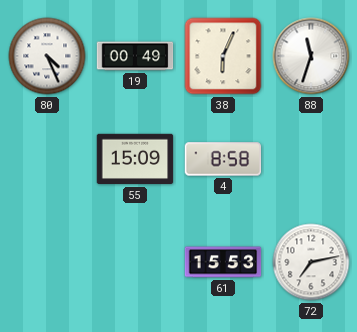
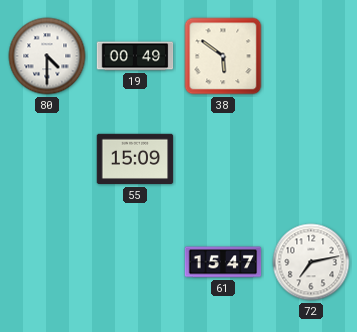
80: 4:26 -> 4:30 (47, 56)
38: 6:04 -> 5:51 (223, 56)
88: 11:33 -> none (311, 56)
4: 8:58 -> none (223, 159)
61: 15:53 -> 15:47 (223, 262)
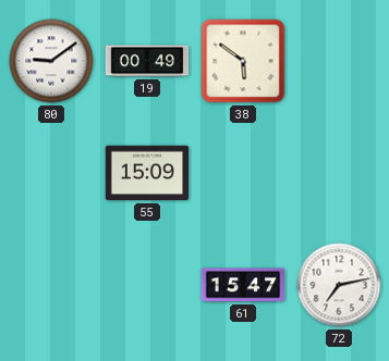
80: 4:30 -> 9:09 (51, 61)
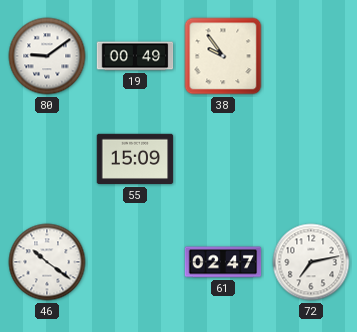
38: 5:51 -> 9:54 (223, 56)
46: none -> 10:21 (47, 262)
61: 15:47 -> 02:47 (223, 262)
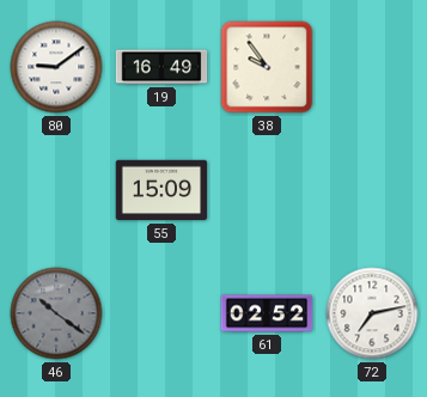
19: 00:49 -> 16:49 (161, 67)
46 dial: white -> grey (56, 313)
61: 02:47 -> 02:52 (267, 313)
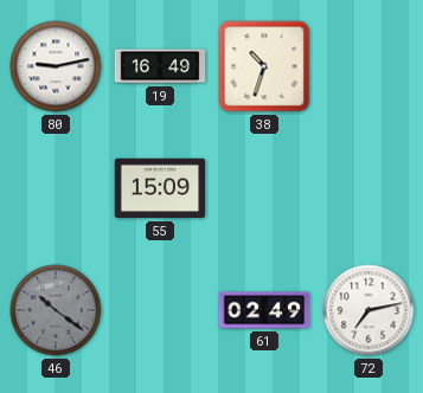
80: 9:09 -> 9:13 (56, 66)
38: 9:54 -> 10:33 (264, 66)
61: 02:52 -> 02:49 (264, 310)
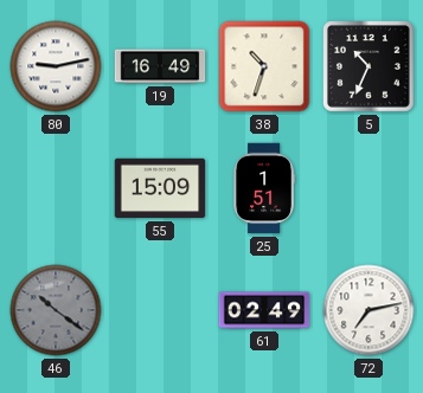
5: none -> 10:34 (368, 66)
25: none -> 1:51 (264, 188)
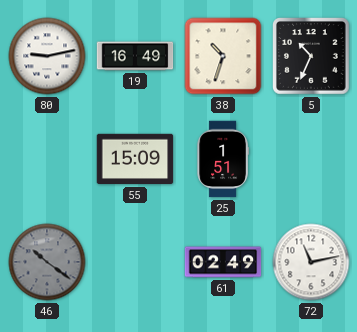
72: 7:13 -> 11:13 (311, 262)
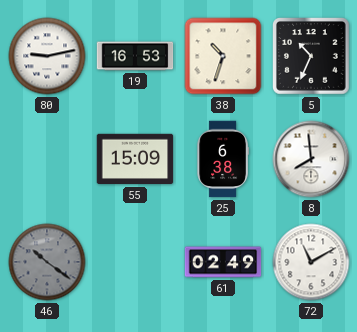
19: 16:49 -> 16:53 (135, 56)
25: 1:51 -> 6:38 (223, 159)
8: none -> 7:59 (311, 159)
72: 11:13 -> 11:10 (311, 262)
